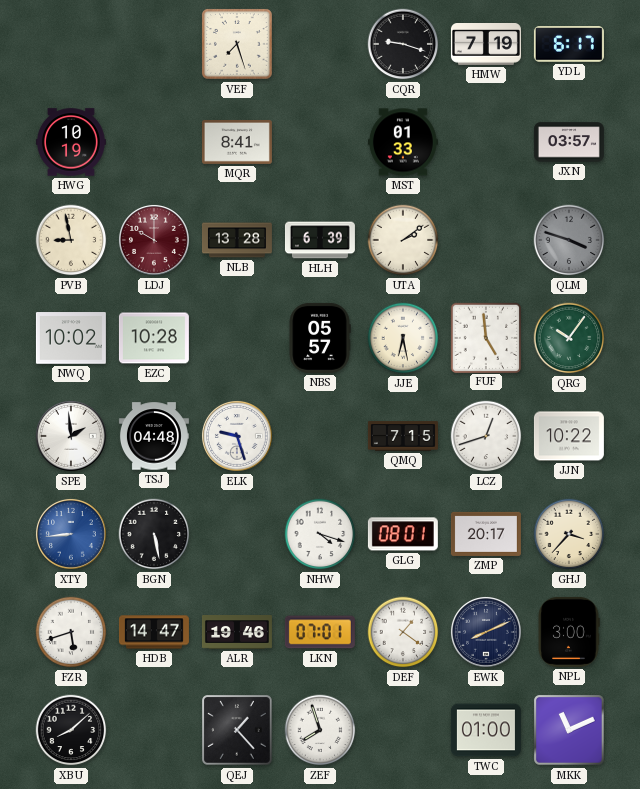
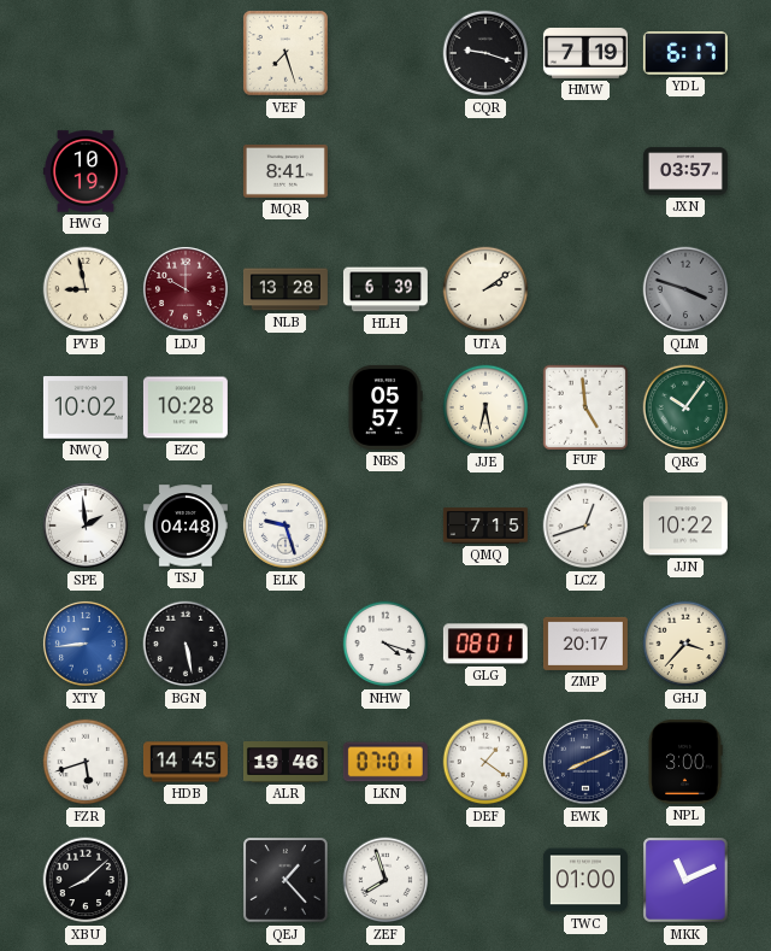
MST: 01:33 -> none (403, 142)
HDB: 14:47 -> 14:45 (186, 762)
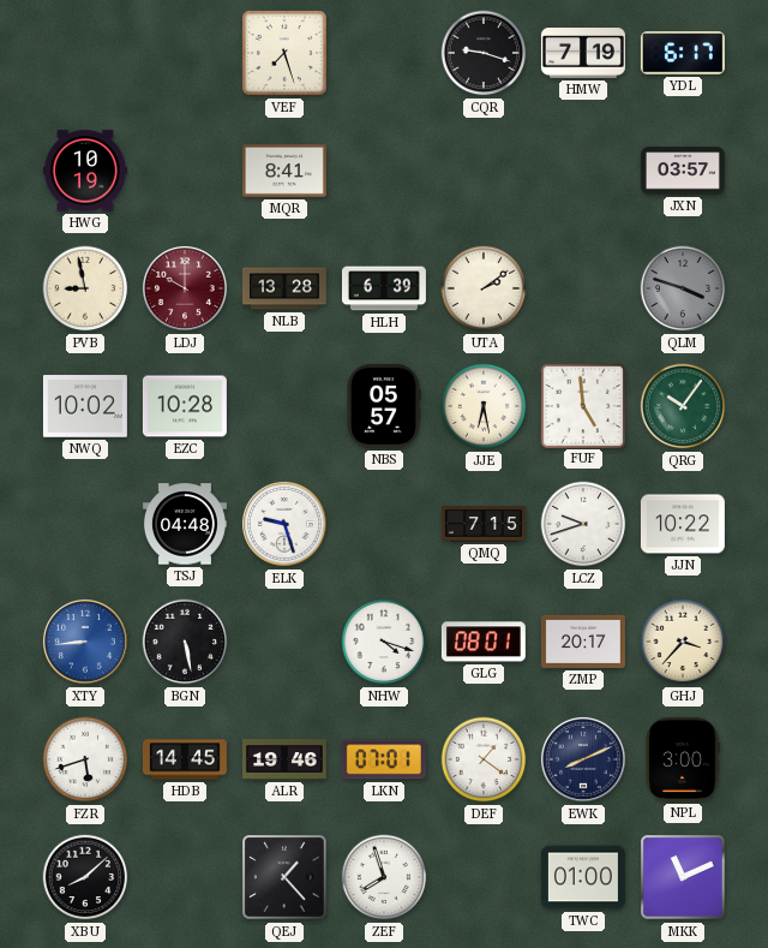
SPE: 1:59 -> none (87, 527)
LCZ: 12:42 -> 9:42 (583, 524)
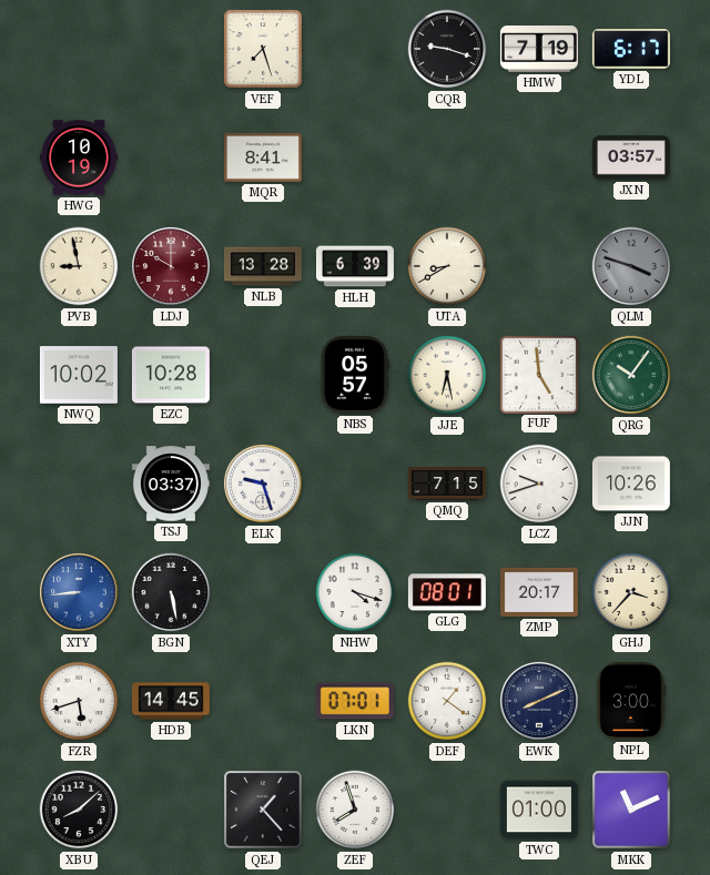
UTA: 2:09 -> 8:40 (447, 266)
TSJ: 04:48 -> 03:37 (171, 484)
JJN: 10:22 -> 10:26 (631, 484)
ALR: 19:46 -> none (284, 761)
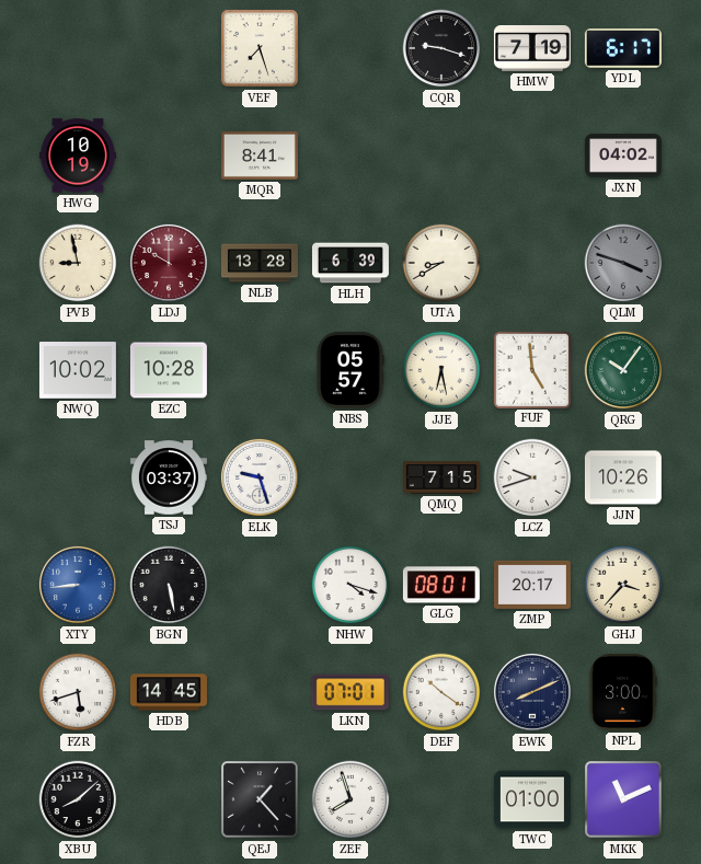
JXN: 03:57 -> 04:02 (623, 155)
DEF: 1:21 -> 10:21 (441, 692)
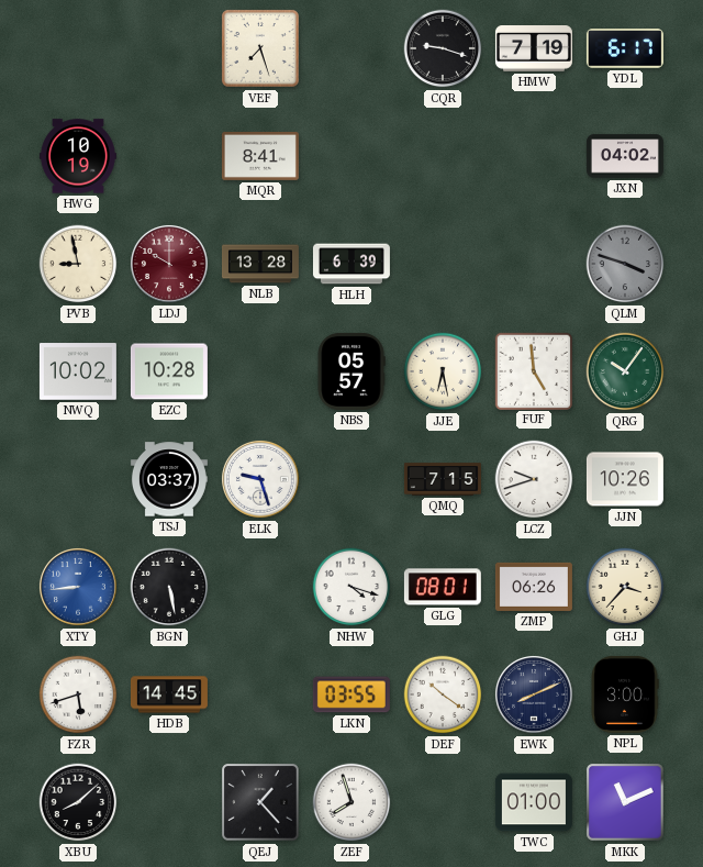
UTA: 8:40 -> none (441, 263)
ZMP: 20:17 -> 06:26 (534, 587)
LKN: 07:01 -> 03:55 (351, 694)
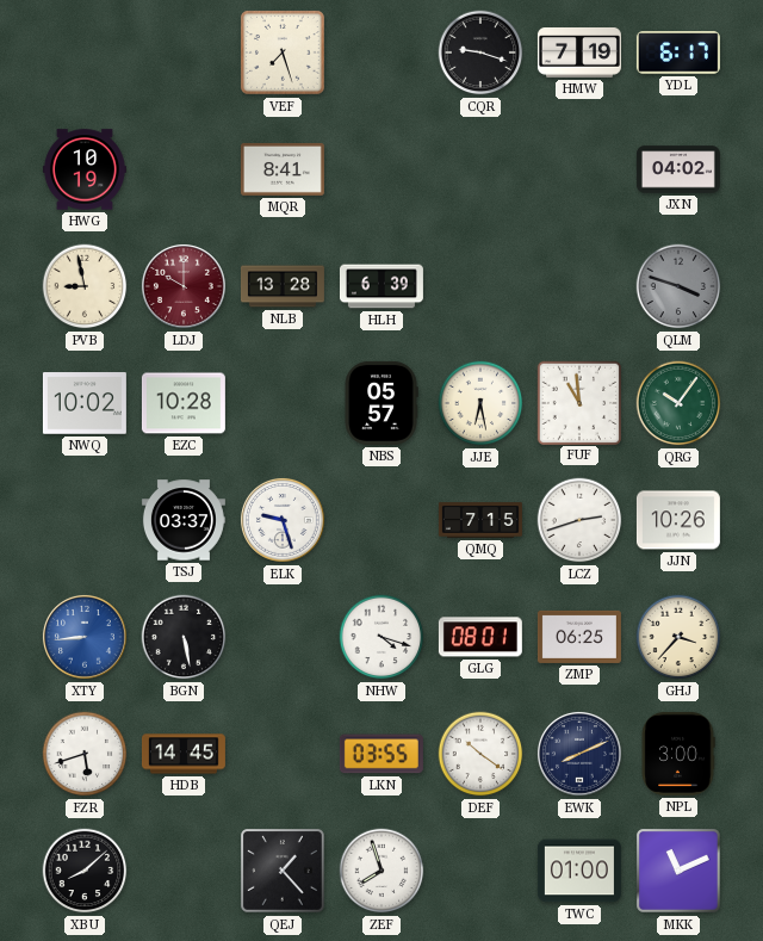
FUF: 4:59 -> 10:59 (578, 402)
LCZ: 9:42 -> 2:42 (579, 520)
ZMP: 06:26 -> 06:25 (579, 637)
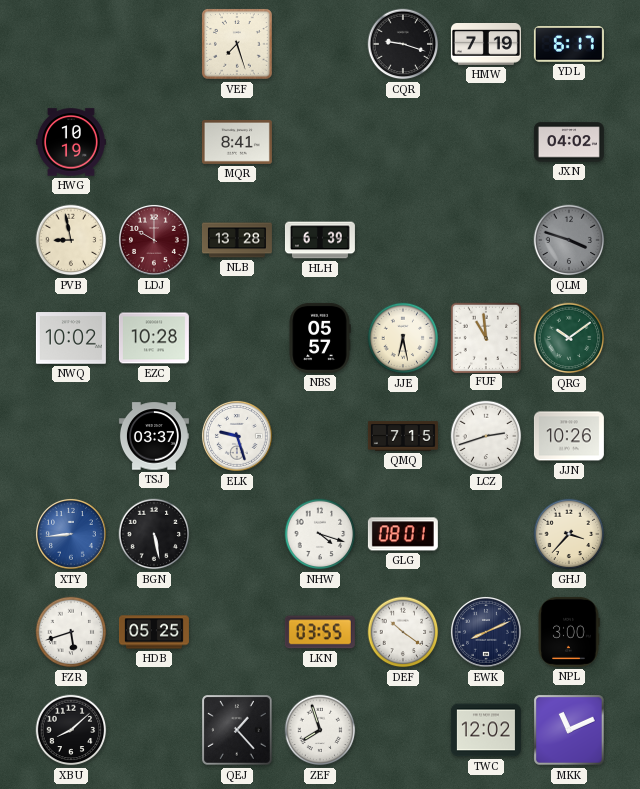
QRG: 10:06 -> 10:09 (569, 338)
ZMP: 06:25 -> none (579, 637)
HDB: 14:45 -> 05:25 (154, 632)
TWC: 01:00 -> 12:02 (486, 730)
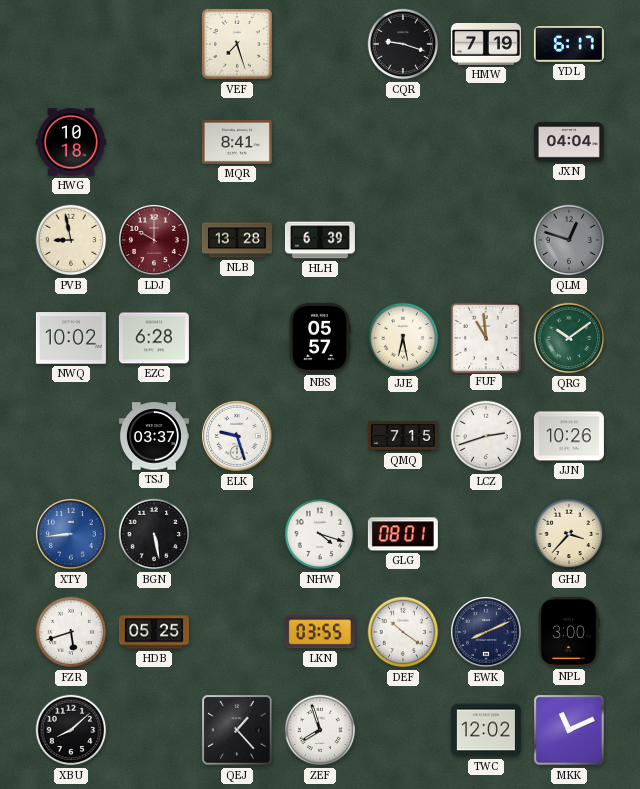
HWG: 10:19 -> 10:18 (71, 142)
JXN: 04:02 -> 04:04 (569, 142)
QLM: 3:48 -> 12:48 (569, 240)
EZC: 10:28 -> 6:28 (154, 338)
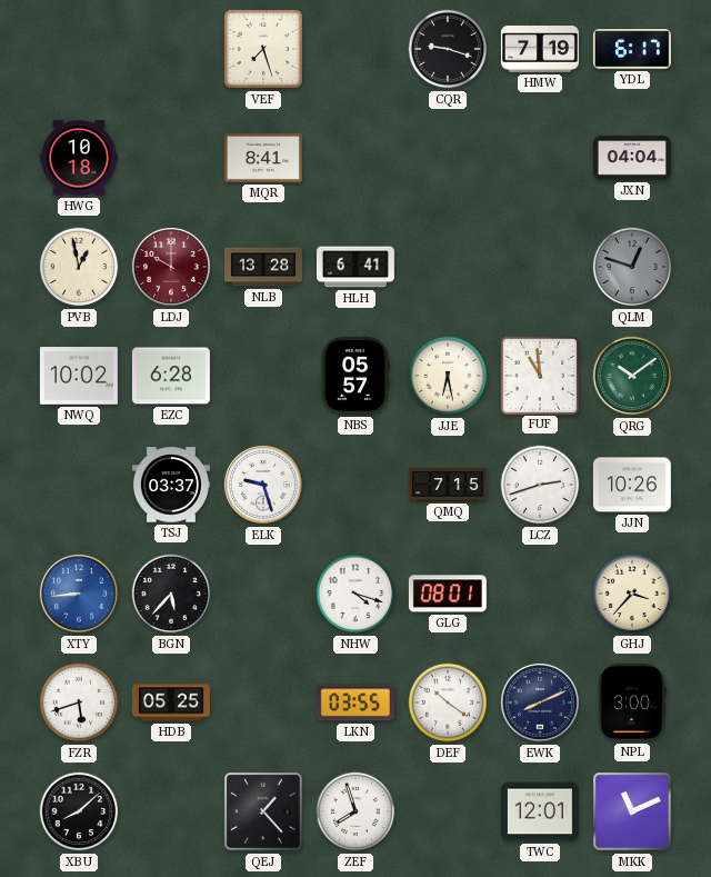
PVB: 8:58 -> 12:58 (79, 267)
HLH: 6:39 -> 6:41 (355, 267)
BGN: 5:28 -> 5:37 (171, 594)
TWC: 12:02 -> 12:01 (540, 811)
